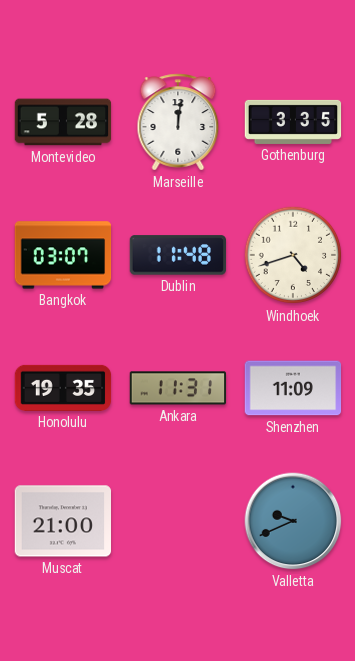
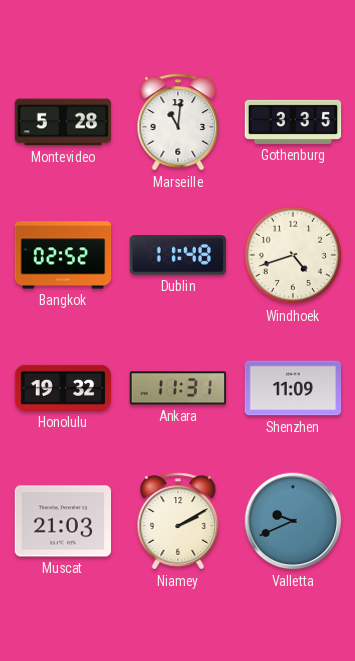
Marseille: 12:01 -> 11:01 (178, 122)
Bangkok: 03:07 -> 02:52 (63, 255)
Honolulu: 19:35 -> 19:32 (63, 388)
Muscat: 21:00 -> 21:03 (63, 521)
Niamey: none -> 2:10 (178, 521)
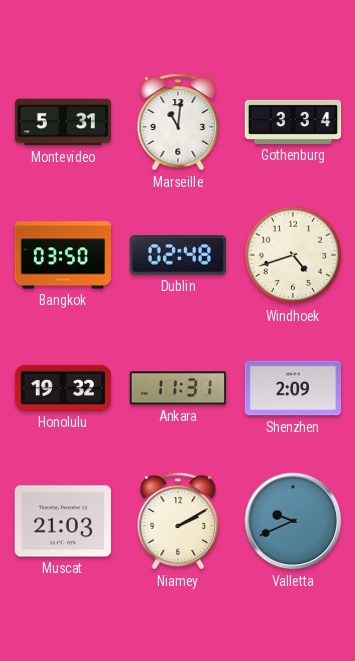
Montevideo: 5:28 -> 5:31 (63, 122)
Gothenburg: 3:35 -> 3:34 (293, 122)
Bangkok: 02:52 -> 03:50 (63, 255)
Dublin: 11:48 -> 02:48 (178, 255)
Shenzhen: 11:09 -> 2:09 (293, 388)
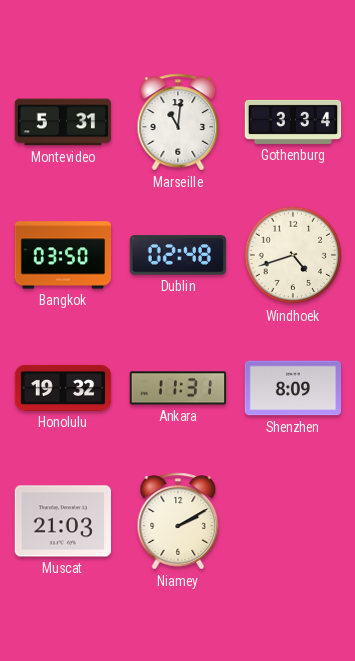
Shenzhen: 2:09 -> 8:09 (293, 388)
Valletta: 9:41 -> none (293, 521)
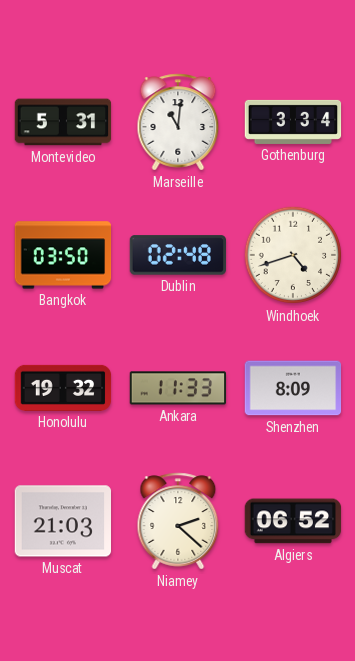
Ankara: 11:31 -> 11:33 (178, 388)
Niamey: 2:10 -> 2:22 (178, 521)
Algiers: none -> 06:52 (293, 521)
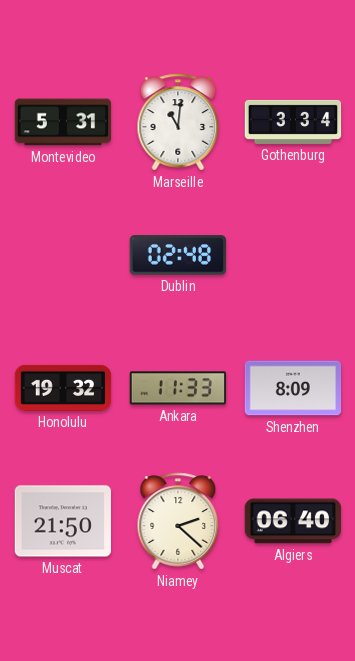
Bangkok: 03:50 -> none (63, 255)
Windhoek: 4:42 -> none (293, 255)
Muscat: 21:03 -> 21:50 (63, 521)
Algiers: 06:52 -> 06:40 (293, 521)
